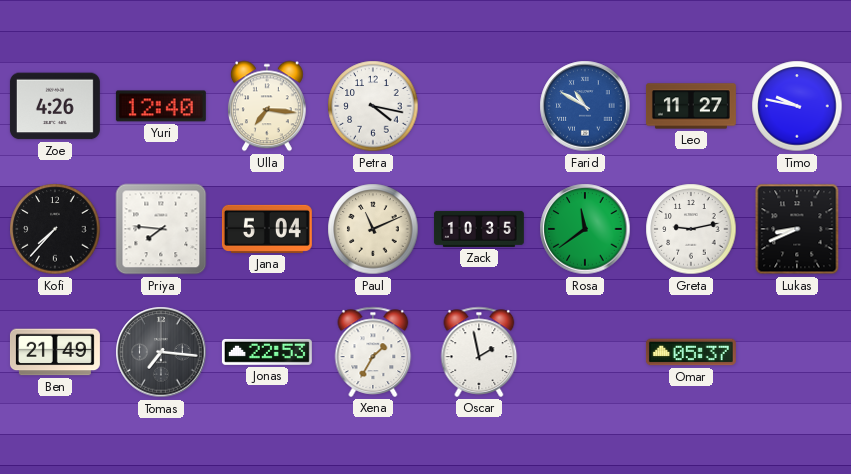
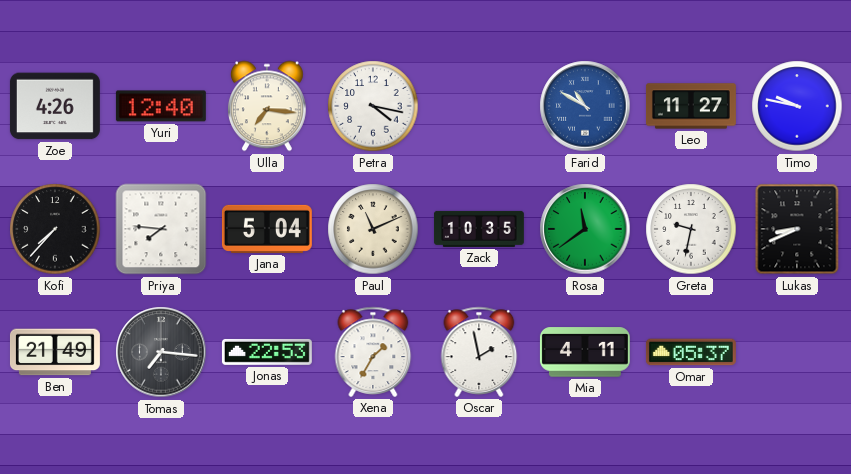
Greta: 9:13 -> 9:32 (691, 229)
Mia: none -> 4:11 (585, 352)
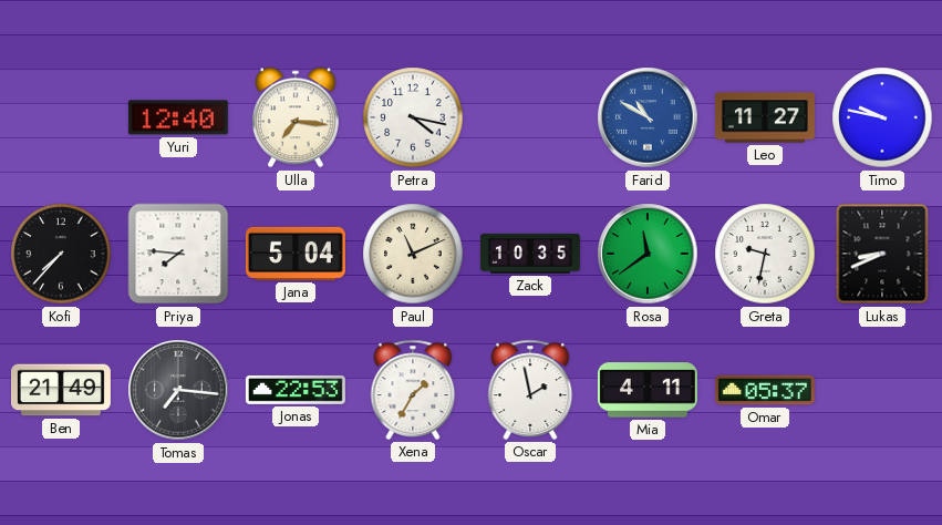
Zoe: 4:26 -> none (55, 106)
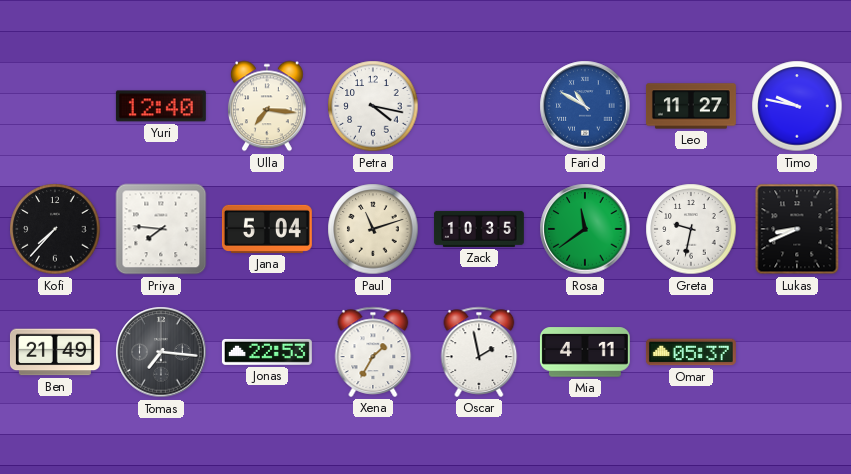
Paul: 11:11 -> 11:12 (373, 229)
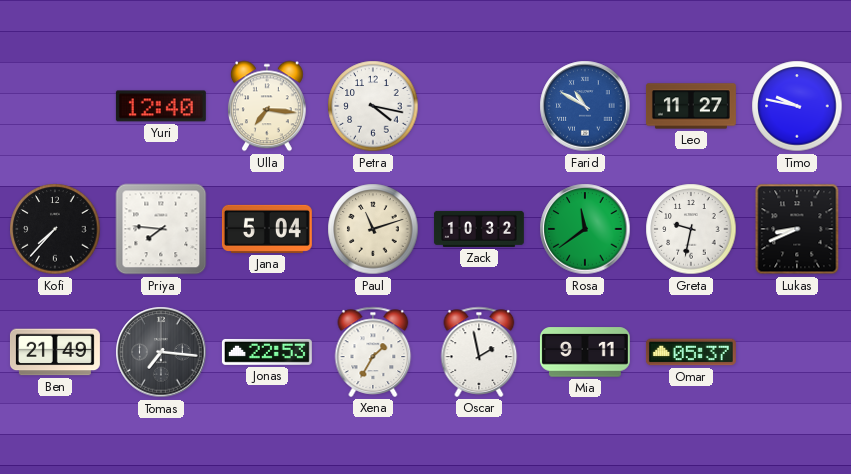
Zack: 10:35 -> 10:32 (479, 229)
Mia: 4:11 -> 9:11 (585, 352)
